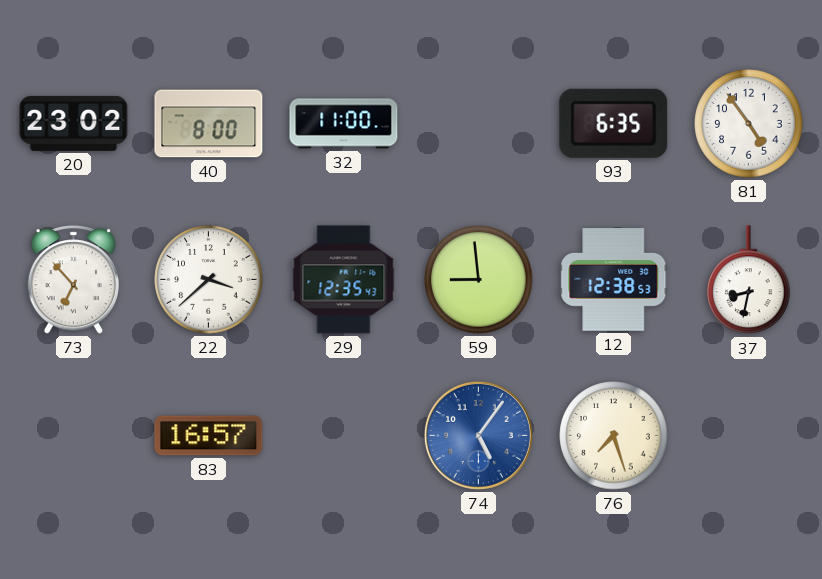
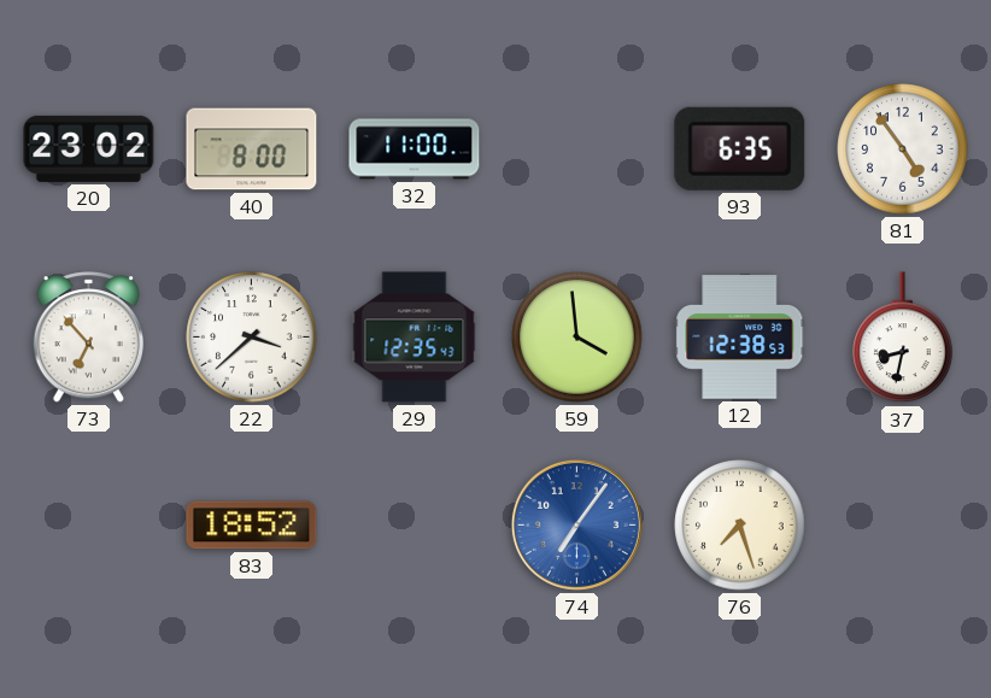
59: 8:59 -> 3:59 (577, 338)
83: 16:57 -> 18:52 (252, 526)
74: 5:06 -> 7:06 (576, 524)
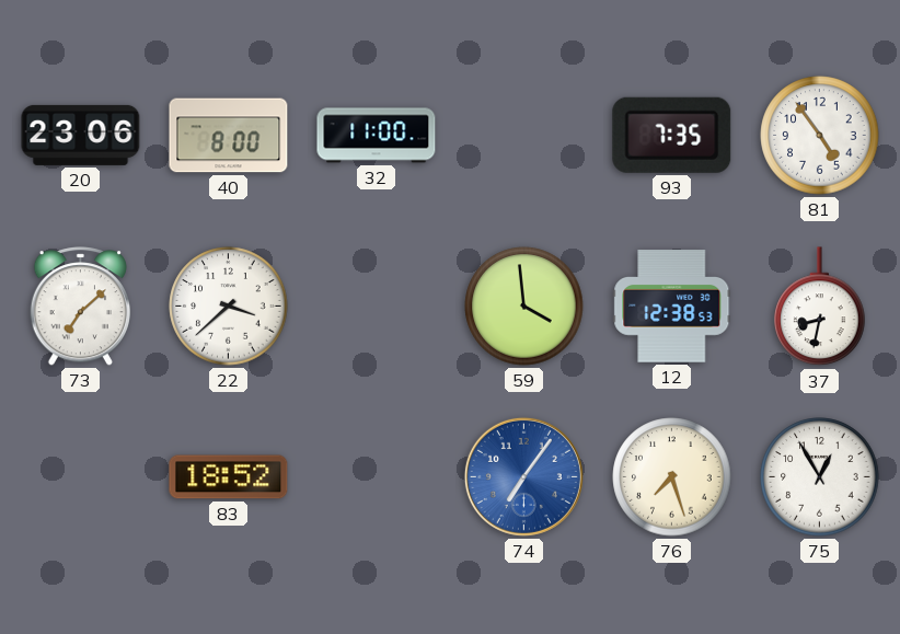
20: 23:02 -> 23:06 (81, 135)
93: 6:35 -> 7:35 (672, 135)
73: 6:53 -> 7:08 (80, 307)
29: 12:35 -> none (415, 338)
75: none -> 12:55 (820, 477)
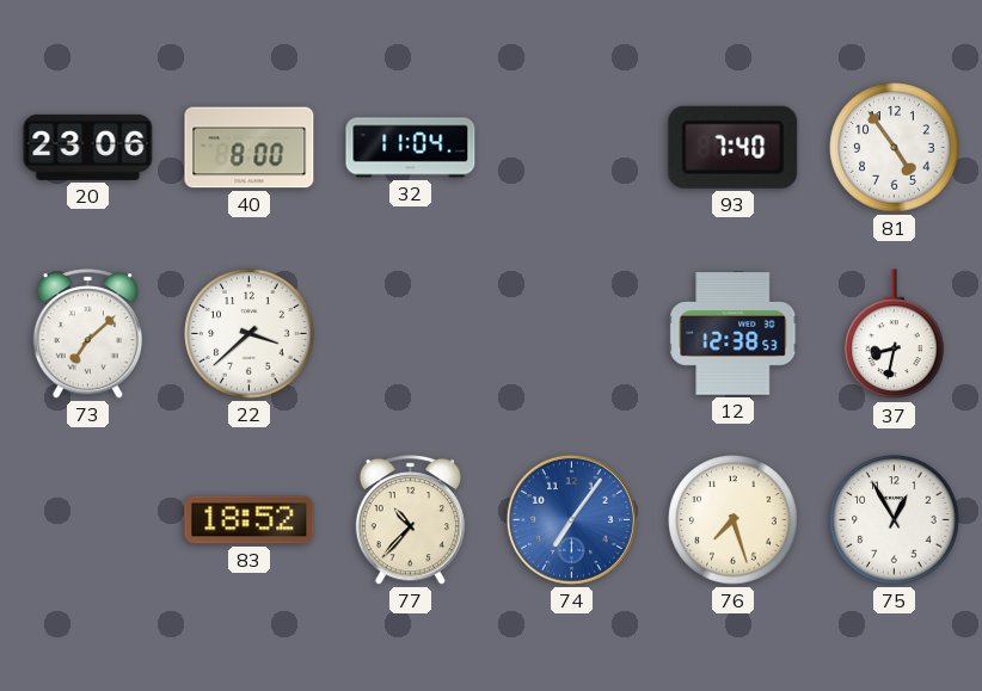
32: 11:00 -> 11:04 (411, 148)
93: 7:35 -> 7:40 (734, 147)
59: 3:59 -> none (524, 307)
77: none -> 10:37 (410, 520)
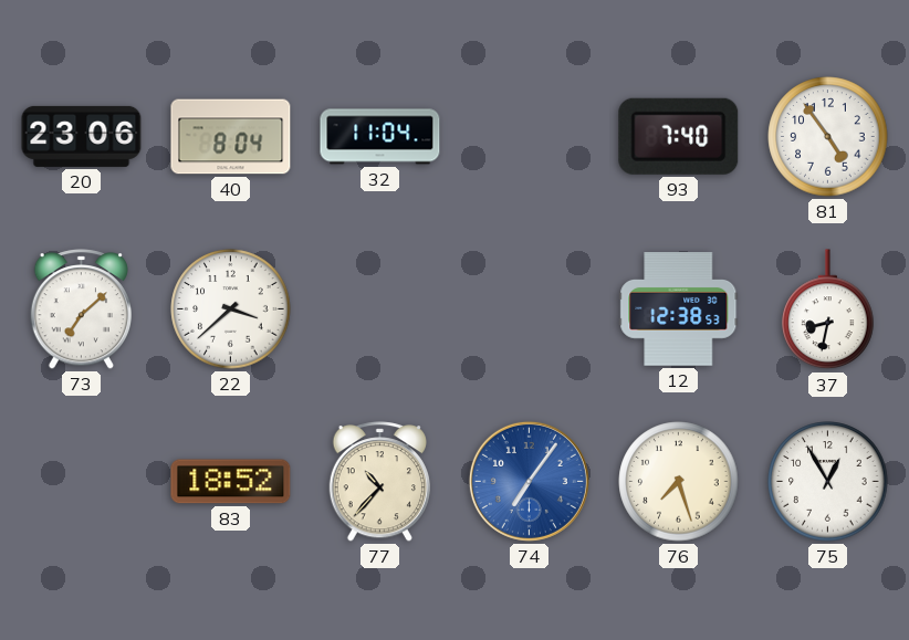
40: 8:00 -> 8:04 (231, 137)
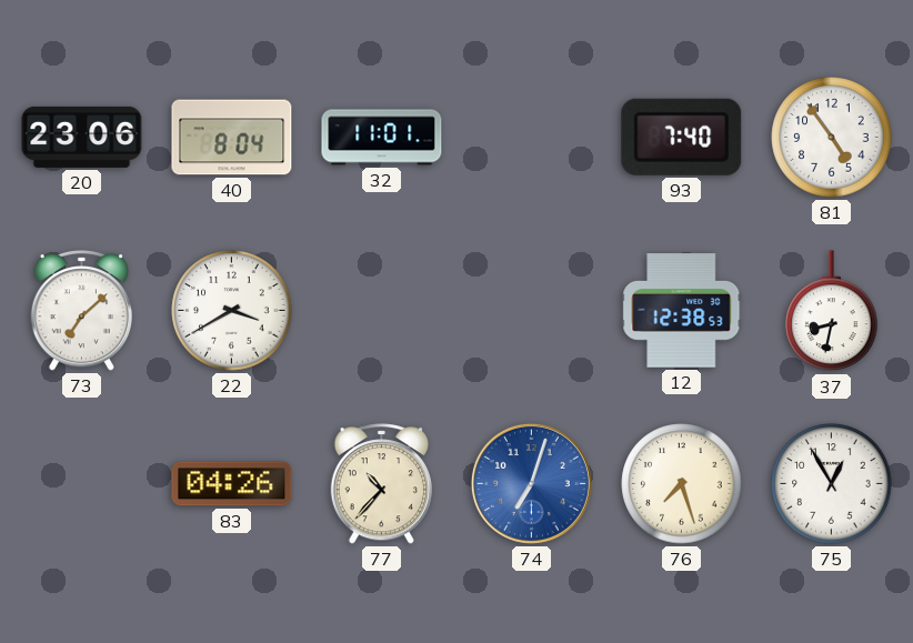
32: 11:04 -> 11:01 (382, 138)
22: 3:38 -> 3:40 (232, 311)
83: 18:52 -> 04:26 (232, 484)
74: 7:06 -> 7:03 (531, 483)
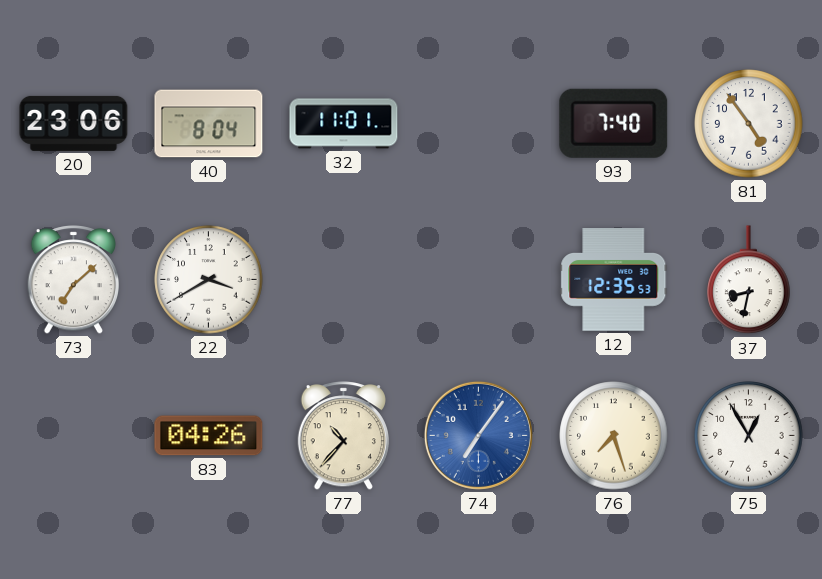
12: 12:38 -> 12:35 (614, 280)
74: 7:03 -> 7:06 (478, 435)
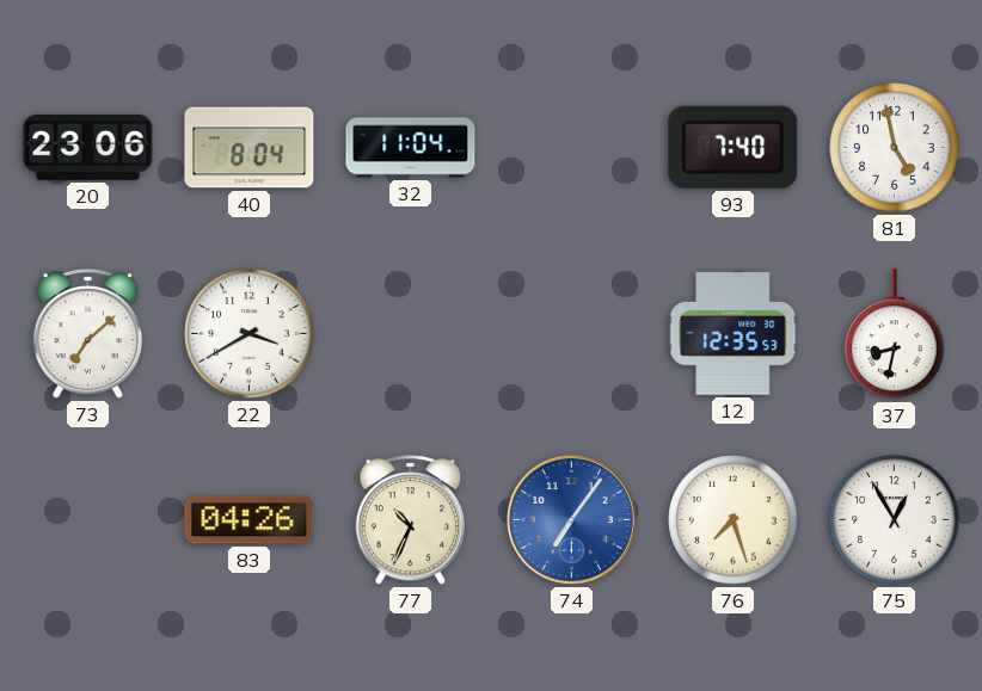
32: 11:01 -> 11:04 (411, 148)
81: 4:54 -> 4:58 (895, 148)
77: 10:37 -> 10:34 (410, 520)
